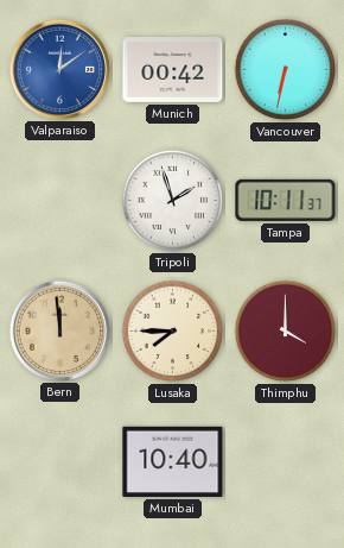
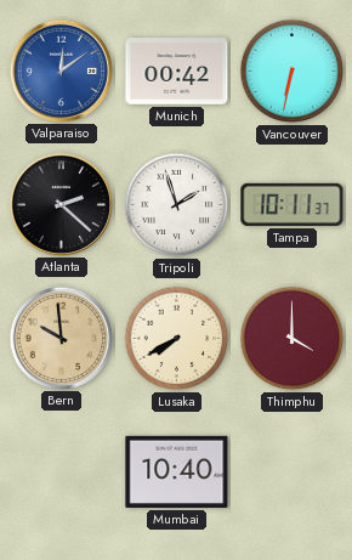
Atlanta: none -> 2:22 (61, 204)
Bern: 11:59 -> 9:59 (61, 338)
Lusaka: 7:45 -> 7:40 (177, 339)
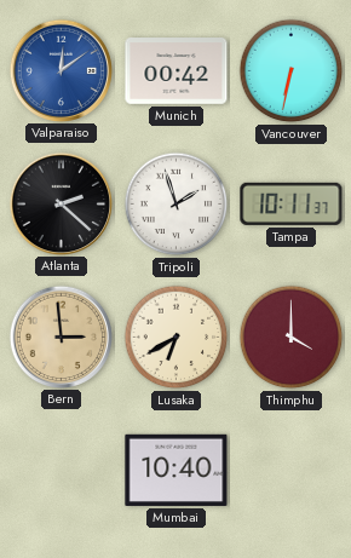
Bern: 9:59 -> 2:59 (61, 336)
Lusaka: 7:40 -> 6:40 (177, 338)
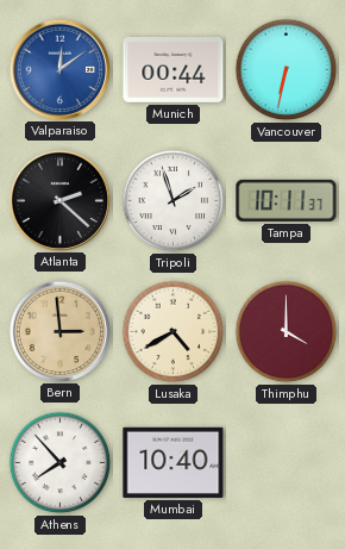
Munich: 00:42 -> 00:44 (174, 70)
Lusaka: 6:40 -> 4:40 (174, 332)
Athens: none -> 7:53 (61, 463)
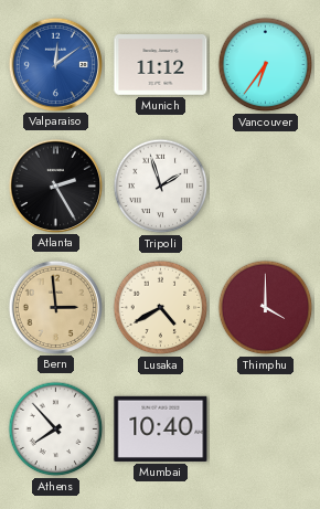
Munich: 00:44 -> 11:12 (161, 65)
Vancouver: 6:32 -> 6:36 (266, 65)
Atlanta: 2:22 -> 2:25 (55, 185)
Tampa: 10:11 -> none (287, 200)
